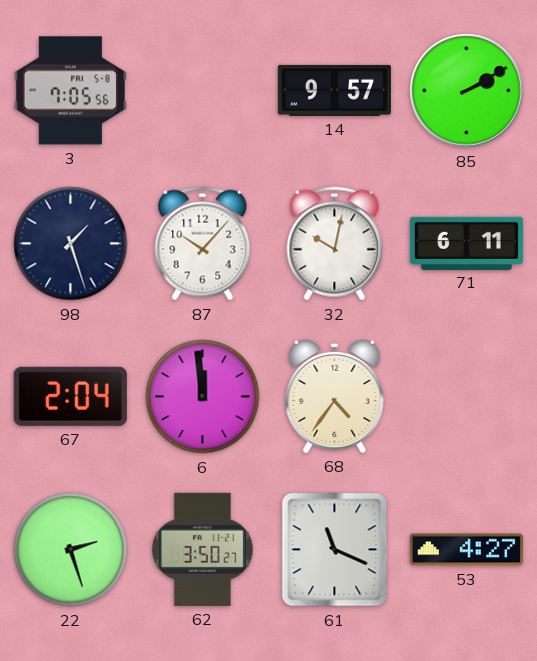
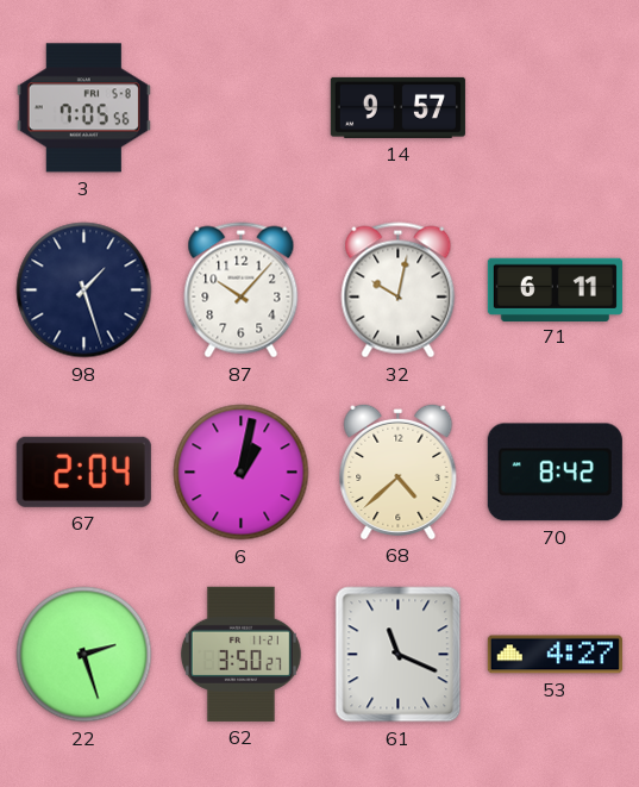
85: 2:10 -> none (467, 91)
6: 11:59 -> 1:02 (242, 473)
68: 4:36 -> 4:38 (399, 471)
70: none -> 8:42 (555, 473)
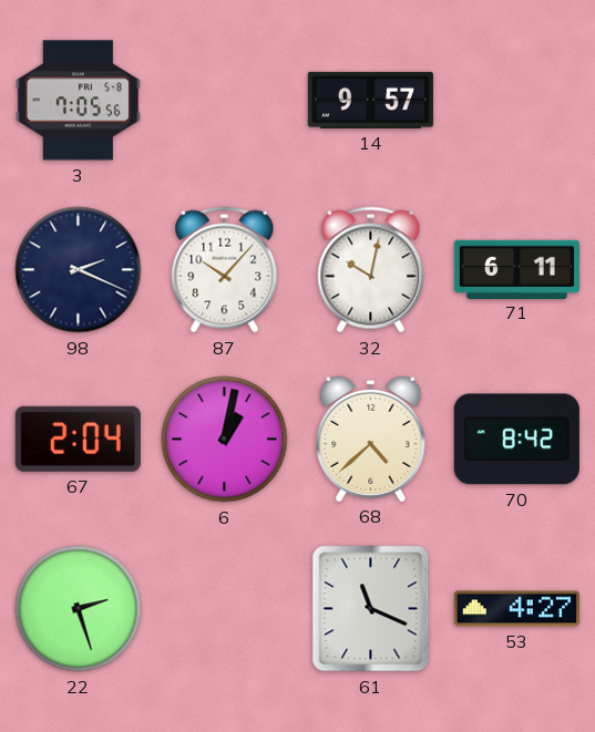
98: 1:27 -> 2:19 (79, 270)
62: 3:50 -> none (240, 654)
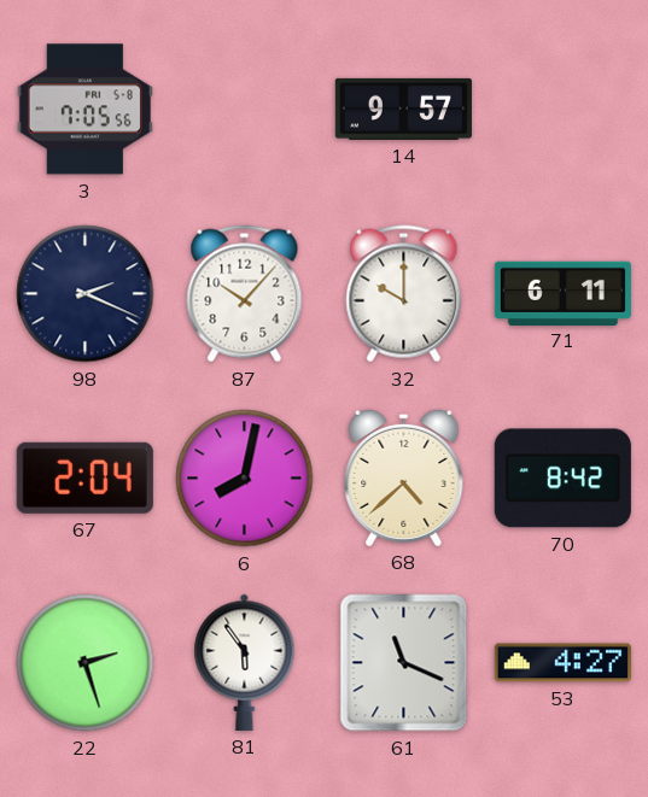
32: 10:02 -> 10:00 (404, 294)
6: 1:02 -> 8:02 (245, 479)
81: none -> 5:54 (245, 662)
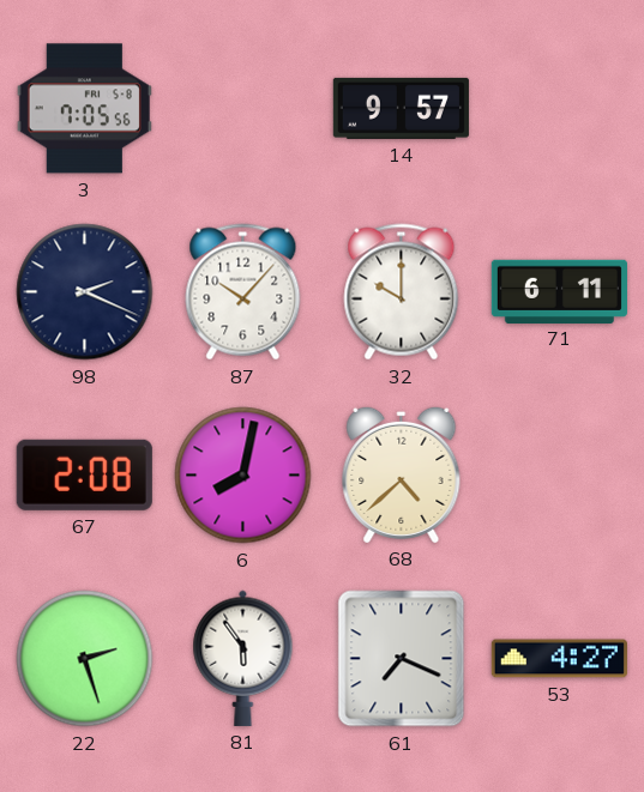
67: 2:04 -> 2:08 (84, 474)
70: 8:42 -> none (562, 479)
61: 11:19 -> 7:19 (402, 659)
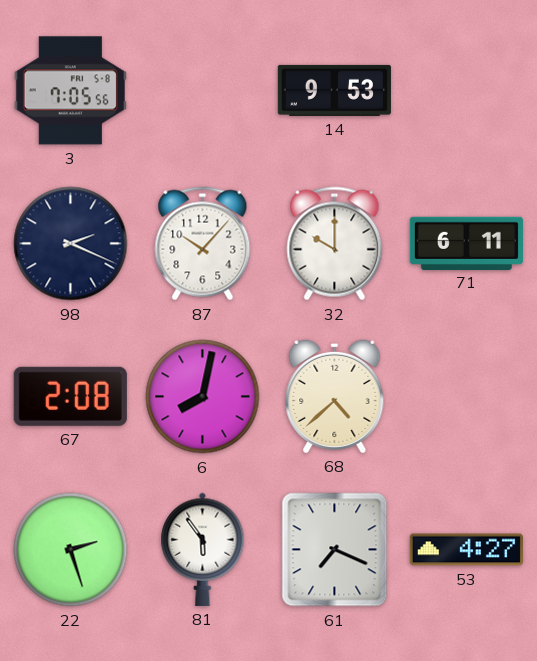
14: 9:57 -> 9:53 (334, 90)
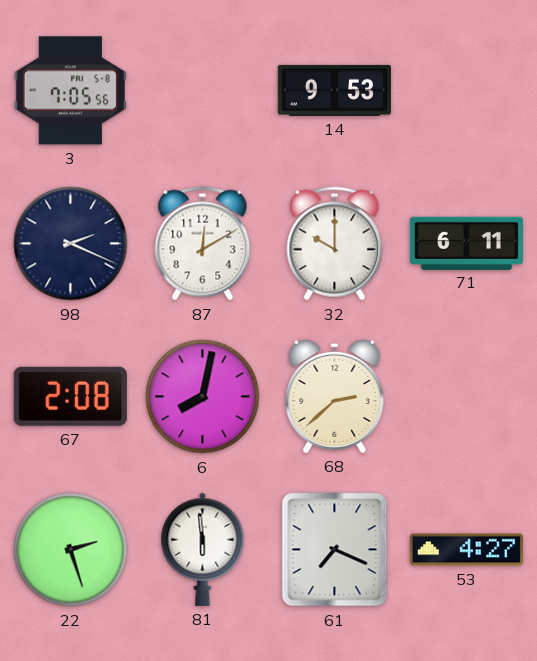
87: 10:07 -> 12:10 (203, 244)
68: 4:38 -> 2:38 (335, 396)
81: 5:54 -> 5:59 (203, 549)
